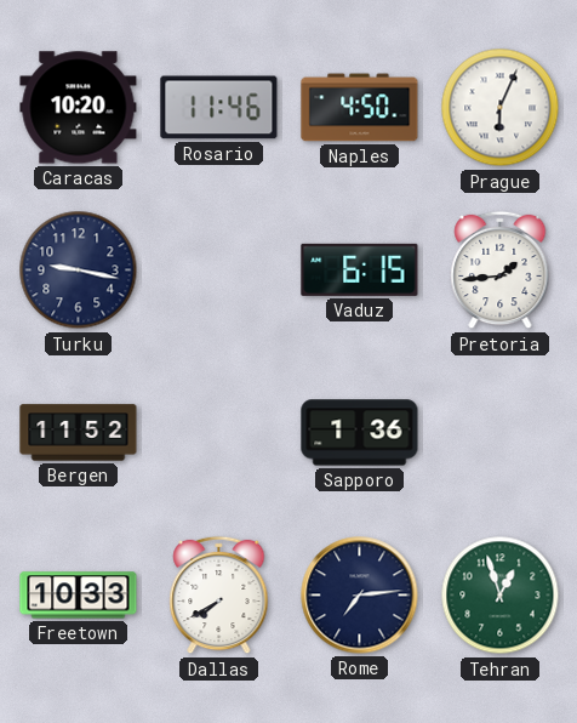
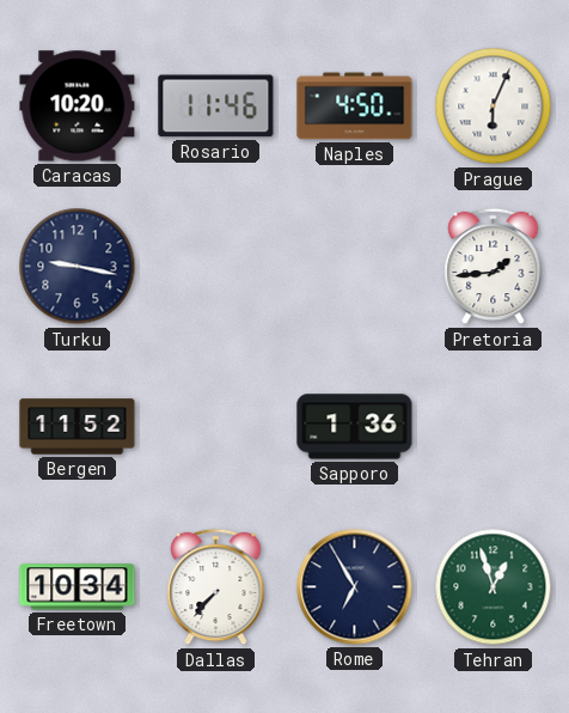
Vaduz: 6:15 -> none (360, 269)
Freetown: 10:33 -> 10:34 (78, 587)
Dallas: 7:40 -> 7:37 (216, 587)
Rome: 7:14 -> 6:55 (355, 587)
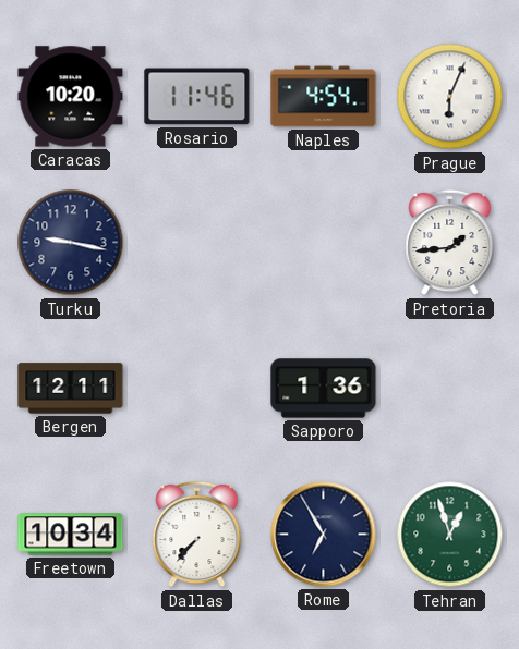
Naples: 4:50 -> 4:54 (324, 97)
Bergen: 11:52 -> 12:11 (71, 389)
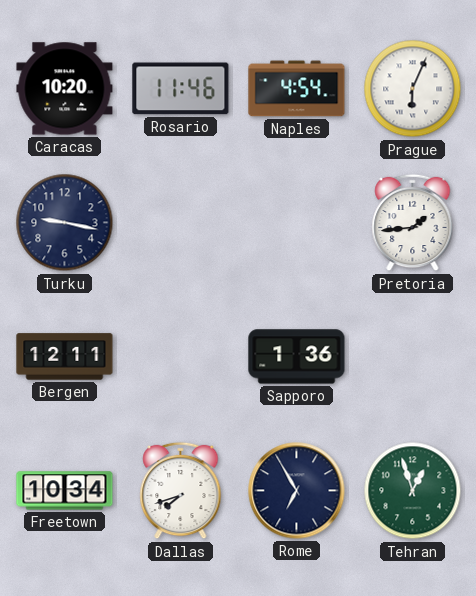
Dallas: 7:37 -> 7:42 (181, 491)
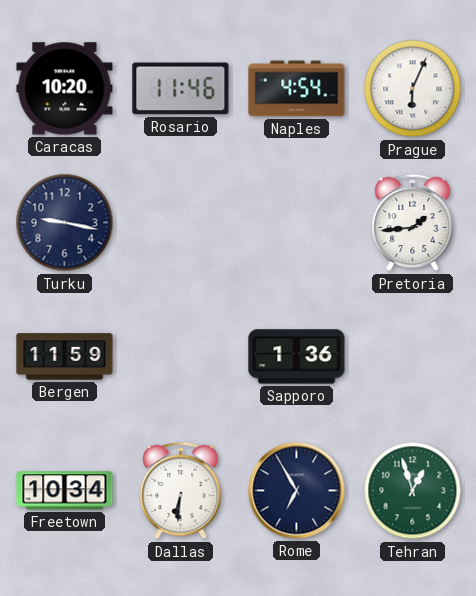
Bergen: 12:11 -> 11:59 (65, 357)
Dallas: 7:42 -> 6:31 (181, 491)
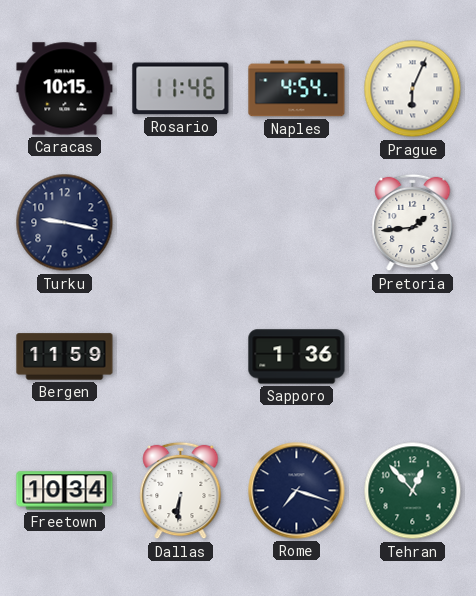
Caracas: 10:20 -> 10:15 (65, 89)
Rome: 6:55 -> 7:18 (297, 491)
Tehran: 12:57 -> 12:53 (413, 491)
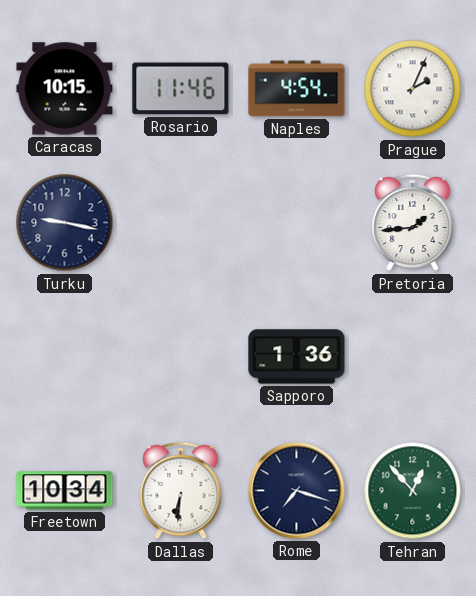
Prague: 6:04 -> 2:04 (413, 89)
Bergen: 11:59 -> none (65, 357)
